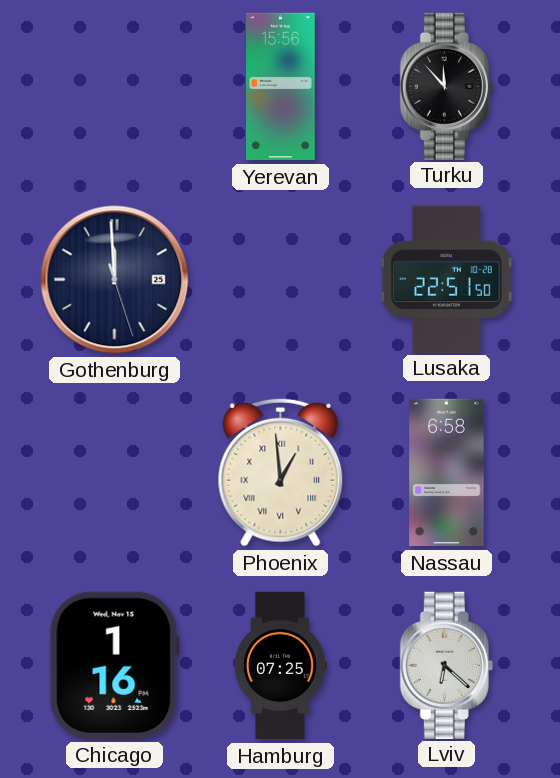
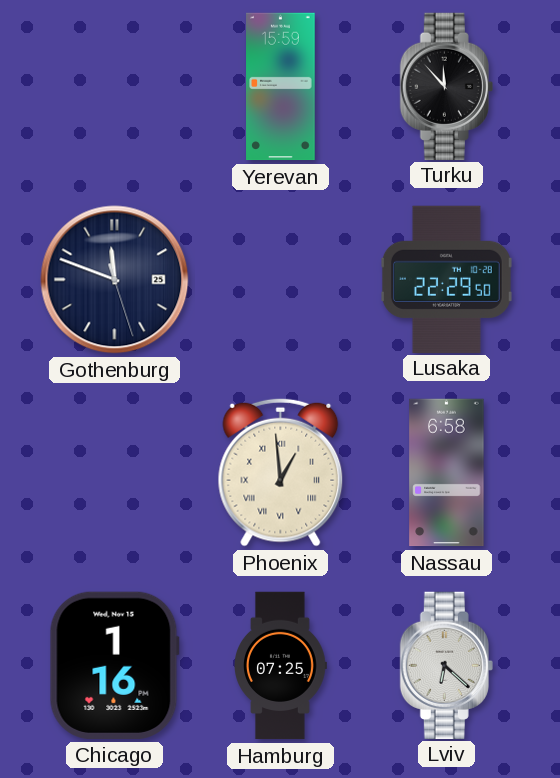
Yerevan: 15:56 -> 15:59 (281, 87)
Gothenburg: 11:59 -> 11:48 (115, 280)
Lusaka: 22:51 -> 22:29 (446, 279)
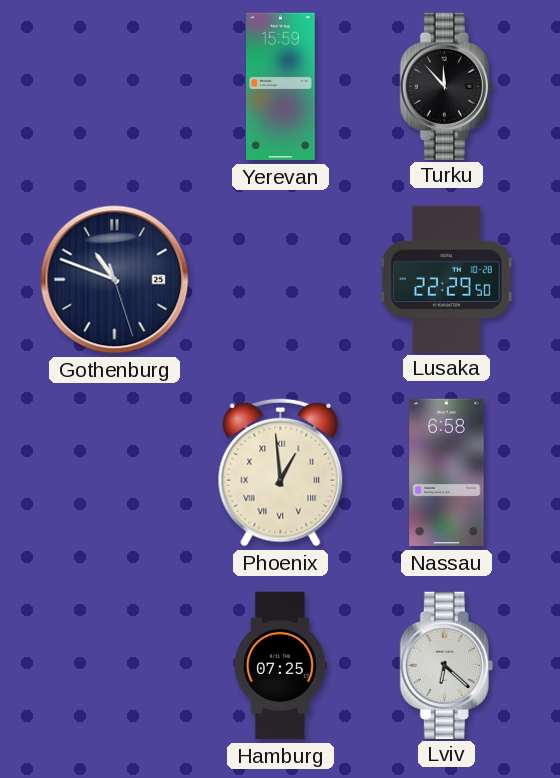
Gothenburg: 11:48 -> 10:48 (115, 280)
Chicago: 1:16 -> none (114, 665)
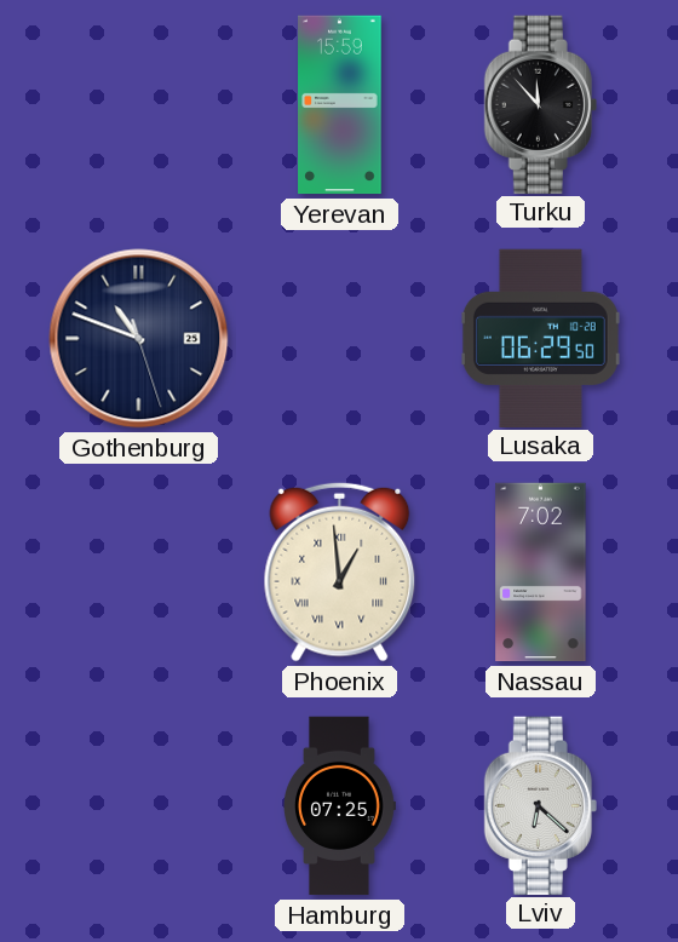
Lusaka: 22:29 -> 06:29 (540, 338)
Nassau: 6:58 -> 7:02 (541, 573)
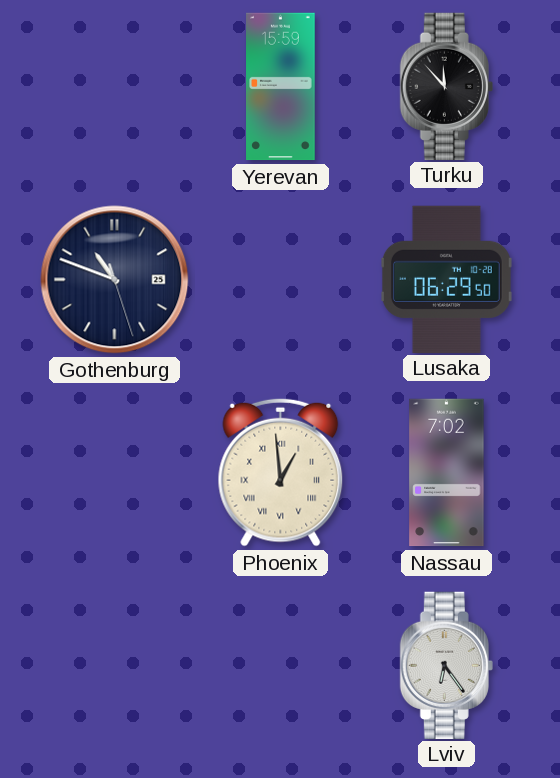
Hamburg: 07:25 -> none (340, 806)
Lviv: 6:22 -> 6:24 (446, 665)
